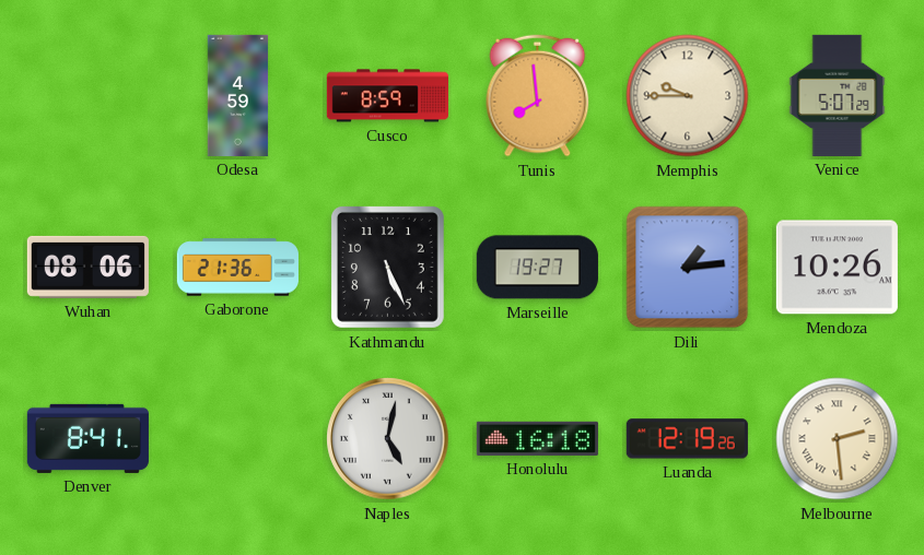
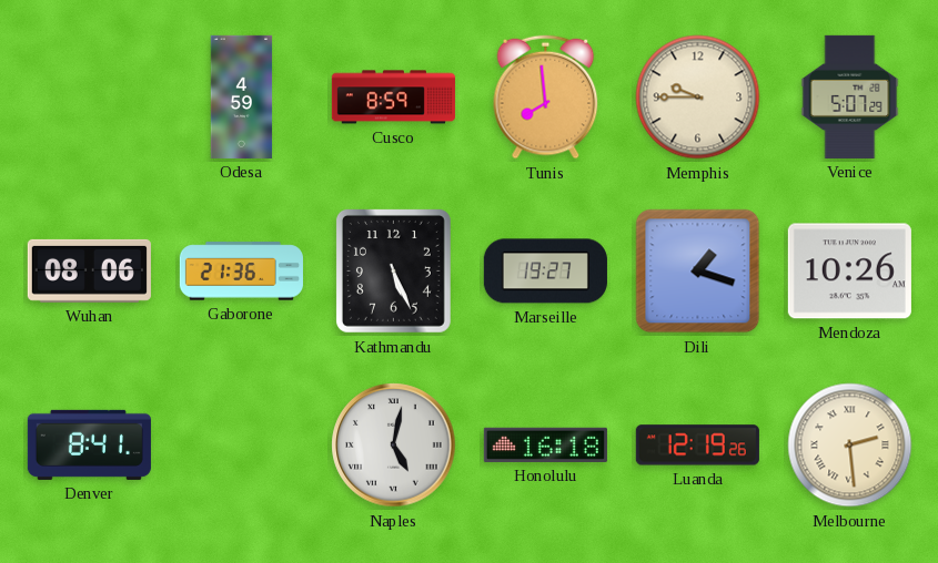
Dili: 1:14 -> 1:18 (698, 272)
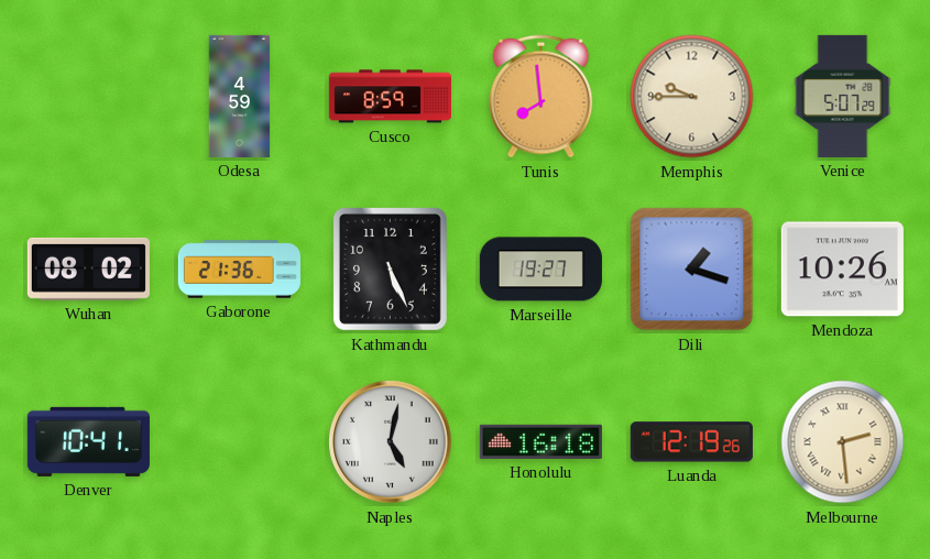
Wuhan: 08:06 -> 08:02 (88, 268)
Denver: 8:41 -> 10:41 (88, 441)
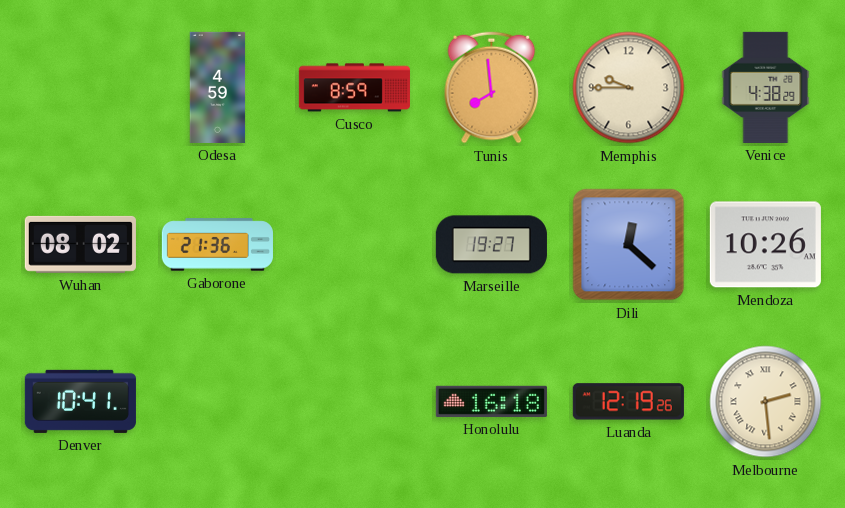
Venice: 5:07 -> 4:38 (766, 87)
Kathmandu: 5:26 -> none (390, 268)
Dili: 1:18 -> 12:22 (629, 245)
Naples: 5:02 -> none (391, 442)
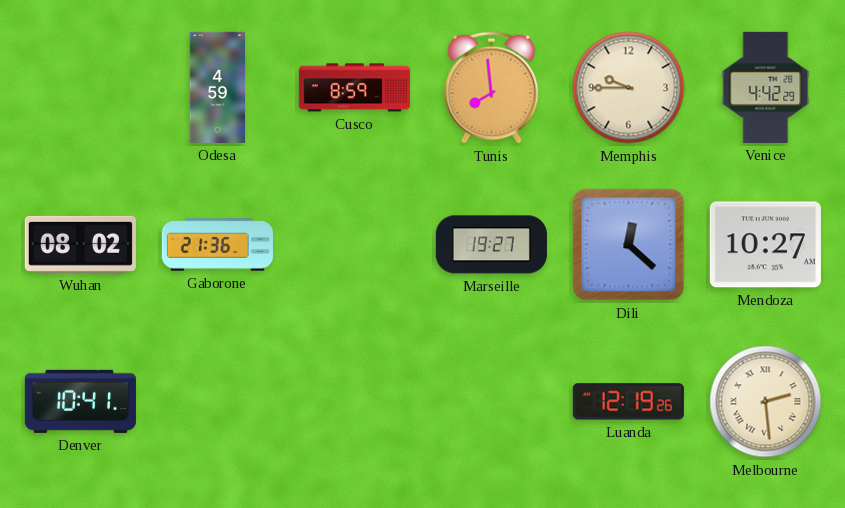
Venice: 4:38 -> 4:42 (766, 87)
Mendoza: 10:26 -> 10:27 (765, 245)
Honolulu: 16:18 -> none (491, 401)
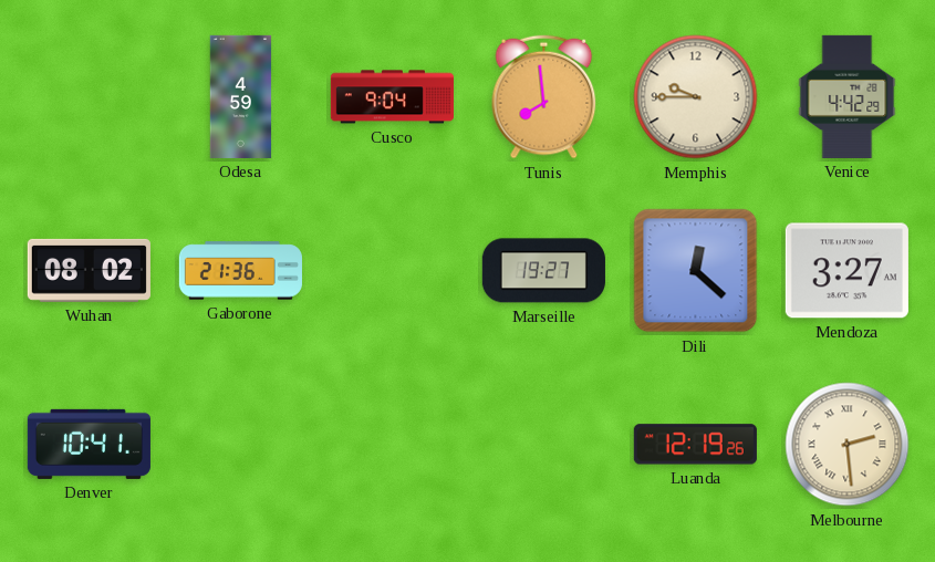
Cusco: 8:59 -> 9:04 (392, 97)
Mendoza: 10:27 -> 3:27 (846, 271)
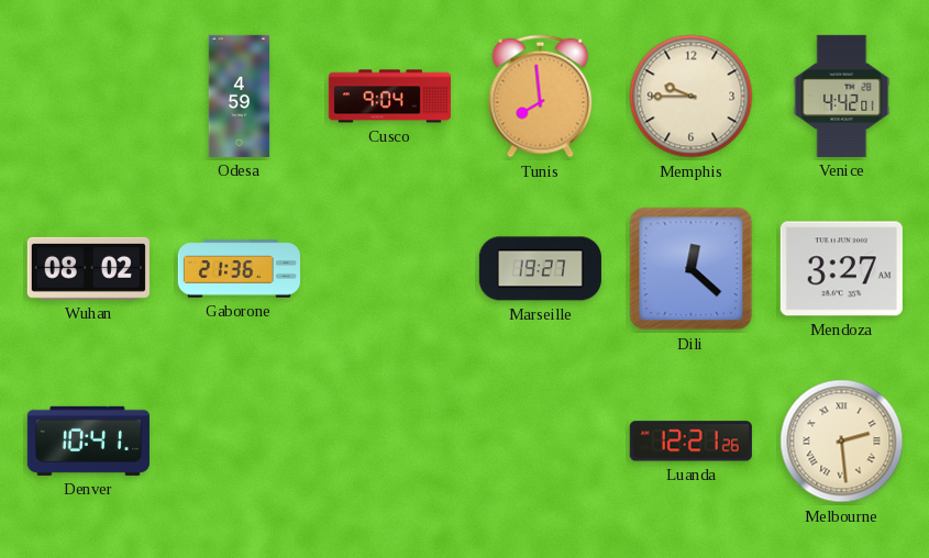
Venice: 4:42:29 -> 4:42:01 (842, 96)
Luanda: 12:19 -> 12:21 (690, 442)
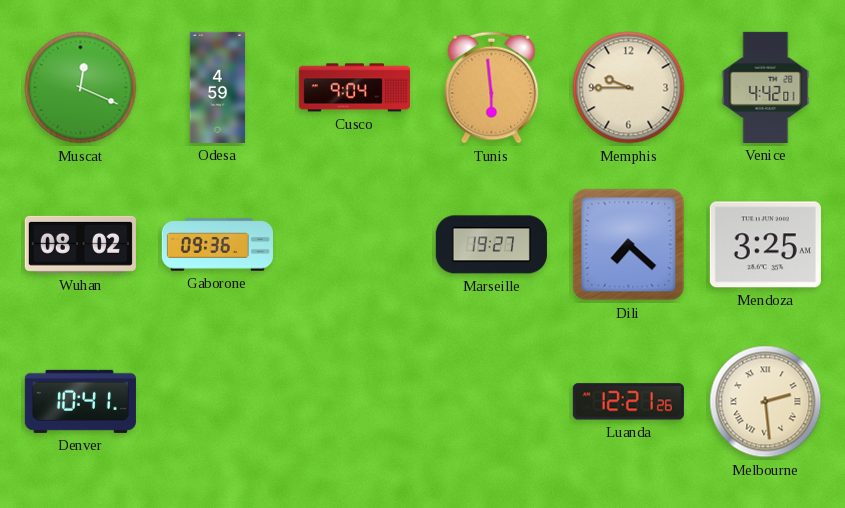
Muscat: none -> 12:19 (81, 88)
Tunis: 7:59 -> 5:59 (492, 88)
Gaborone: 21:36 -> 09:36 (217, 245)
Dili: 12:22 -> 7:22 (629, 245)
Mendoza: 3:27 -> 3:25 (765, 245)
